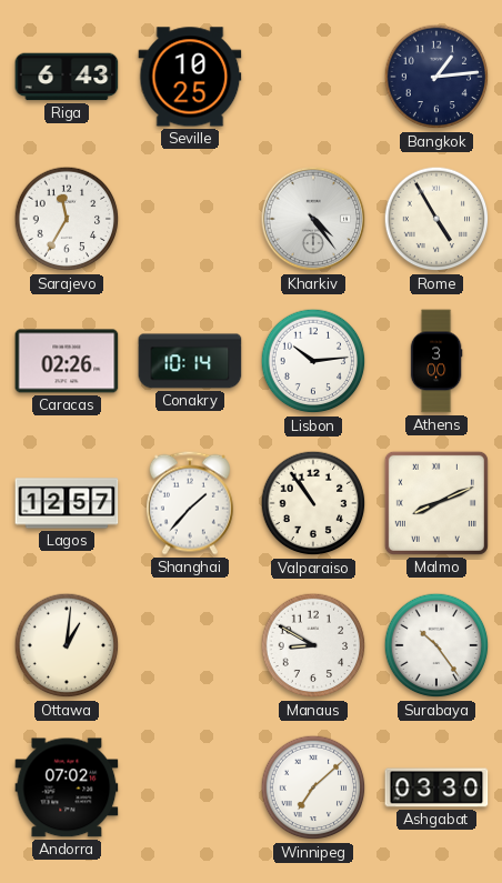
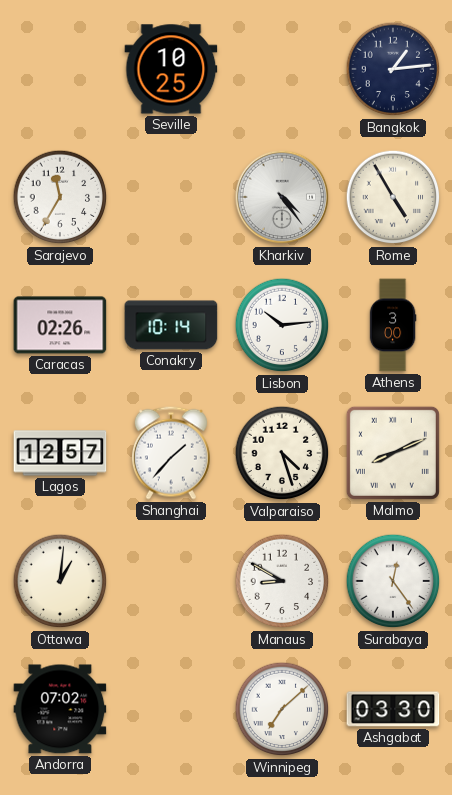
Riga: 6:43 -> none (67, 77)
Valparaiso: 10:54 -> 4:27 (282, 453)
Surabaya: 10:24 -> 12:24 (393, 581)
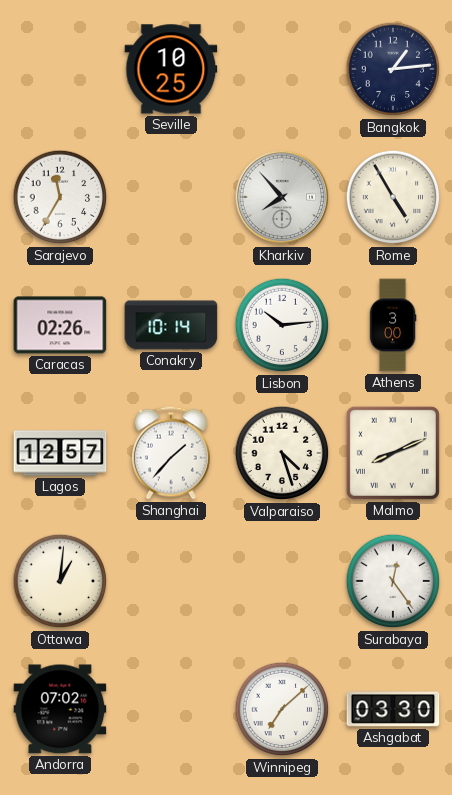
Kharkiv: 4:24 -> 7:53 (282, 197)
Manaus: 8:50 -> none (282, 581)
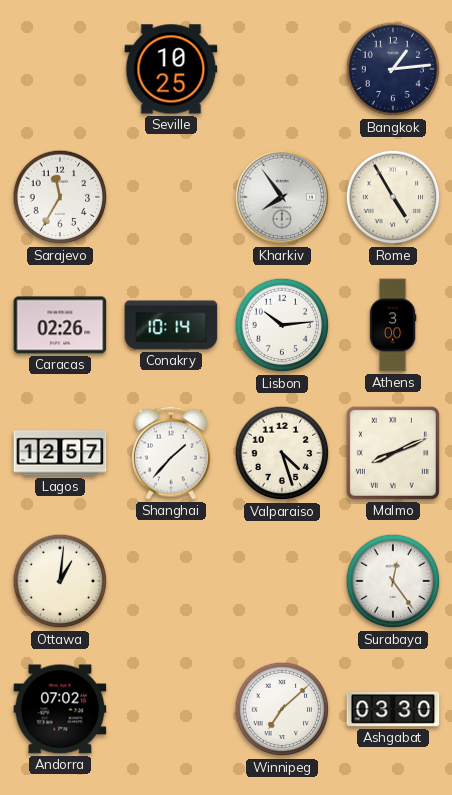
Kharkiv: 7:53 -> 7:54 (282, 197)
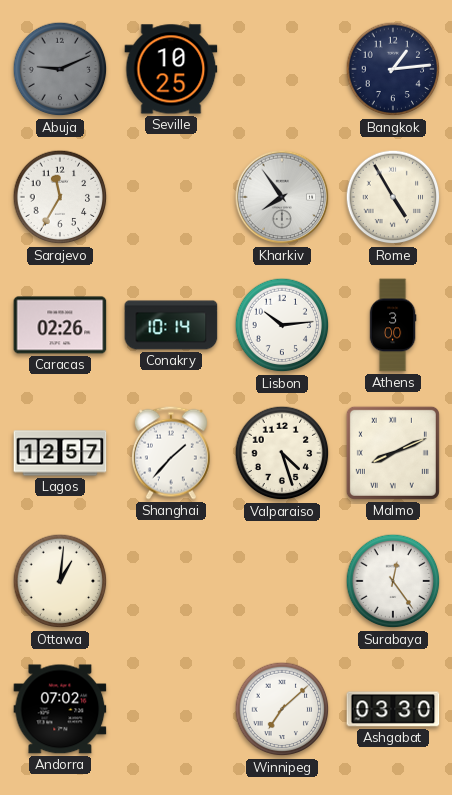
Abuja: none -> 9:11 (60, 69)
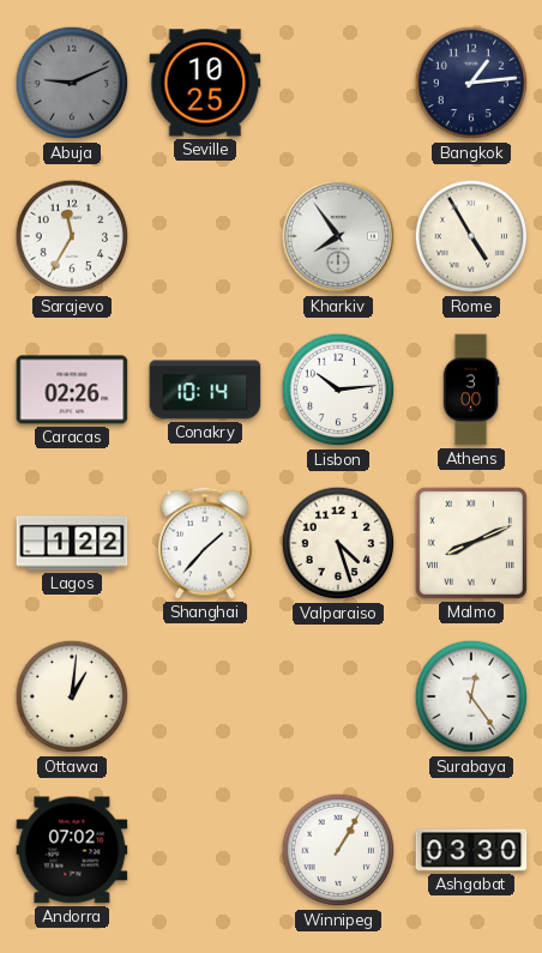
Lagos: 12:57 -> 1:22 (72, 543)
Winnipeg: 7:08 -> 1:05 (338, 850)
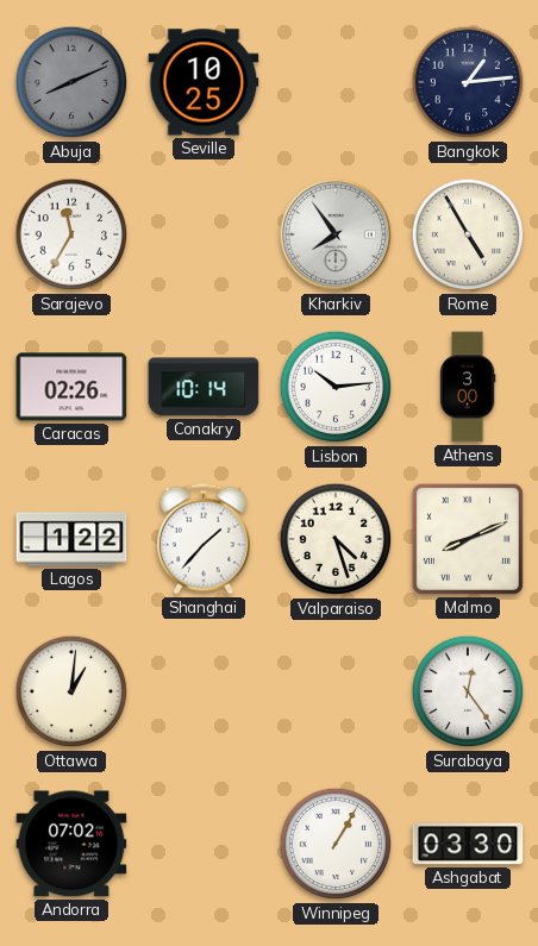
Abuja: 9:11 -> 8:11 (71, 82)
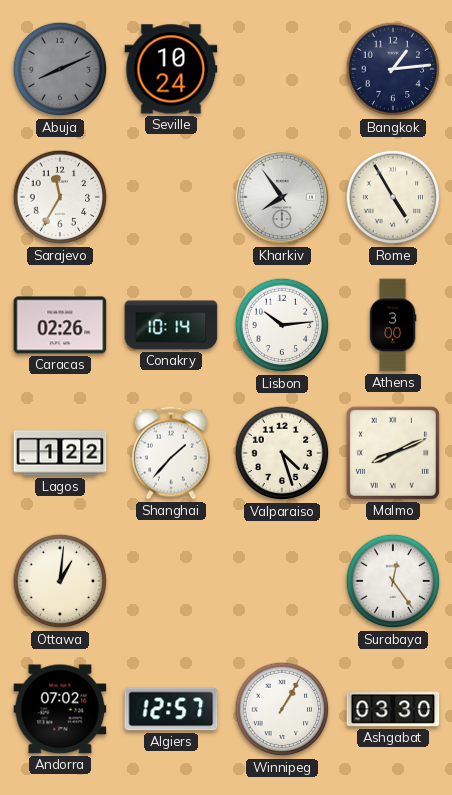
Seville: 10:25 -> 10:24 (171, 69)
Algiers: none -> 12:57 (171, 709)
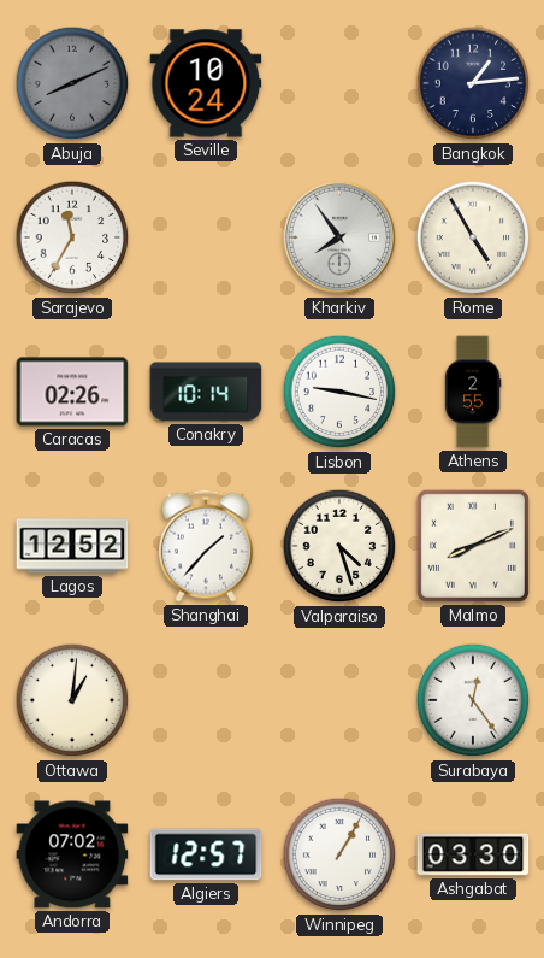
Lisbon: 10:14 -> 9:17 (339, 392)
Athens: 3:00 -> 2:55 (473, 392)
Lagos: 1:22 -> 12:52 (72, 546)
